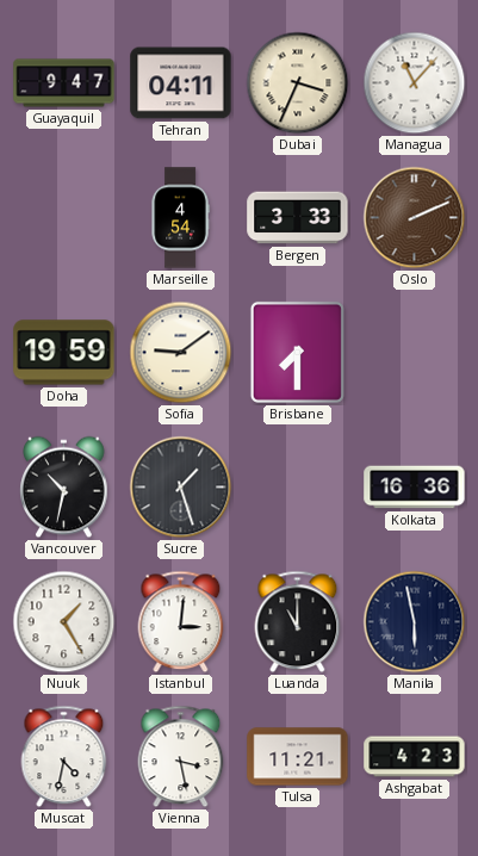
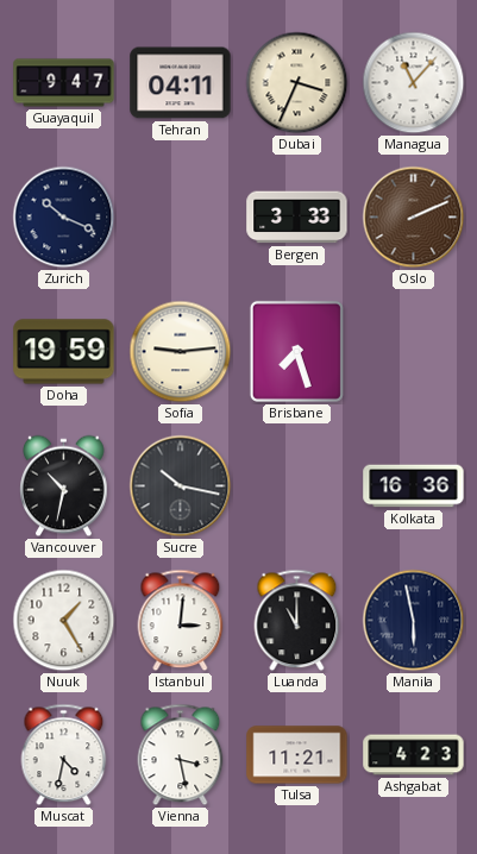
Zurich: none -> 10:19 (64, 218)
Marseille: 4:54 -> none (180, 218)
Sofia: 9:09 -> 9:14 (181, 352)
Brisbane: 7:30 -> 7:27 (296, 351)
Sucre: 1:27 -> 10:17 (181, 486)
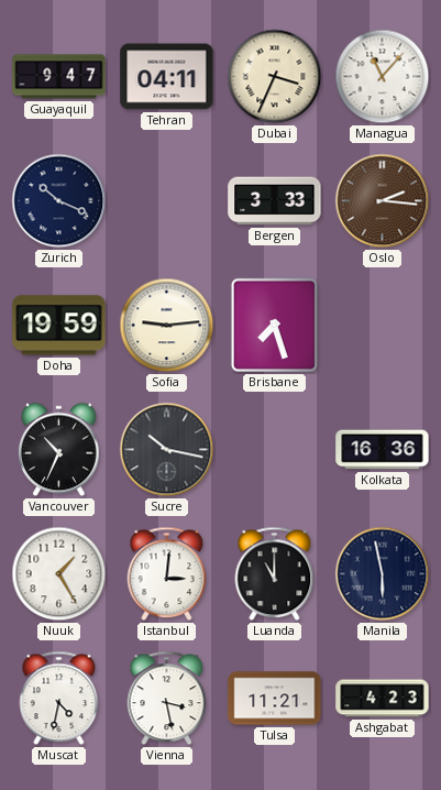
Oslo: 2:11 -> 2:16 (383, 201)
Vancouver: 10:32 -> 10:34 (59, 450)
